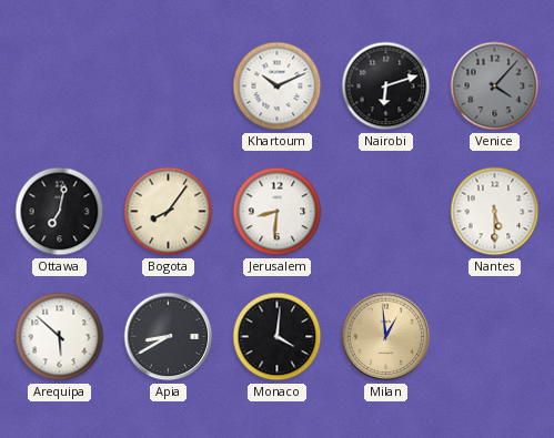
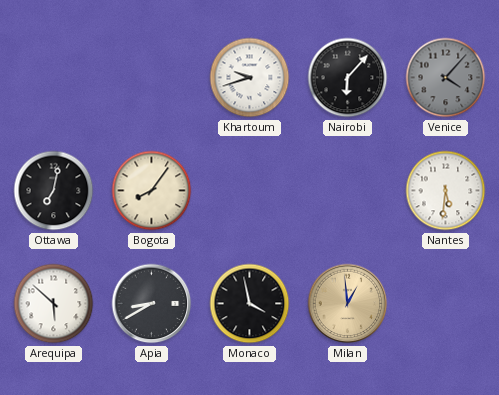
Khartoum: 10:11 -> 9:42 (250, 78)
Nairobi: 6:12 -> 6:07 (348, 78)
Jerusalem: 8:31 -> none (278, 212)
Nantes: 5:30 -> 5:31 (446, 191)
Monaco: 4:01 -> 3:58 (250, 304)
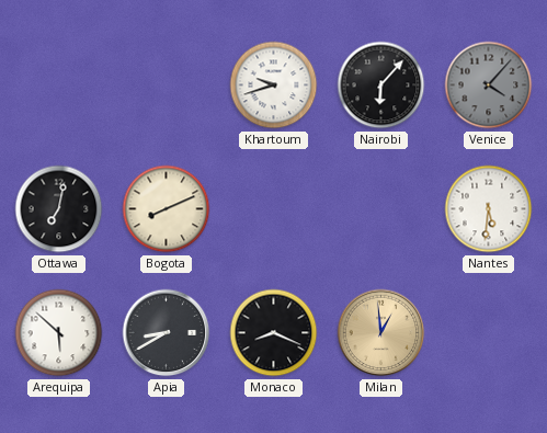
Bogota: 8:06 -> 8:11 (167, 209)
Monaco: 3:58 -> 8:19 (274, 333)
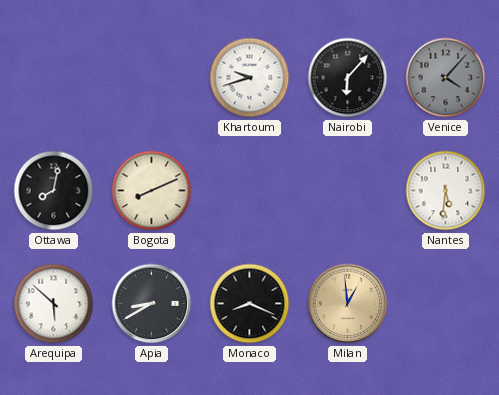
Ottawa: 7:02 -> 8:02 (54, 191)
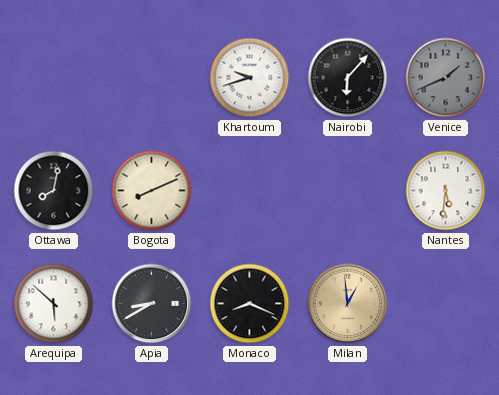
Venice: 4:07 -> 1:41 (446, 78)
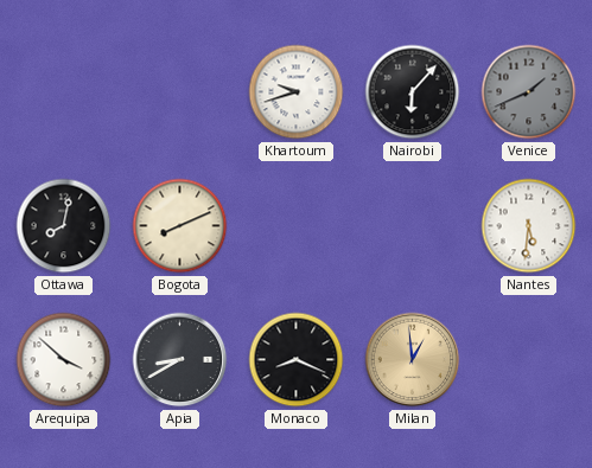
Arequipa: 5:52 -> 3:52 (64, 360)
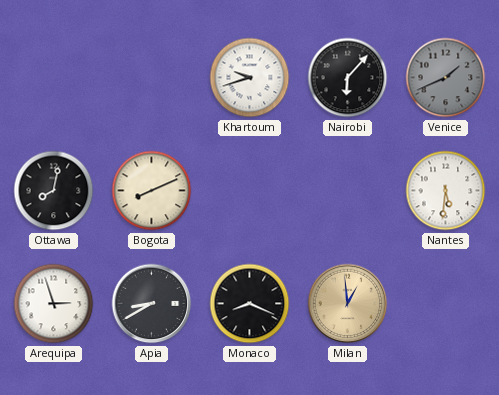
Arequipa: 3:52 -> 2:57 (54, 304)
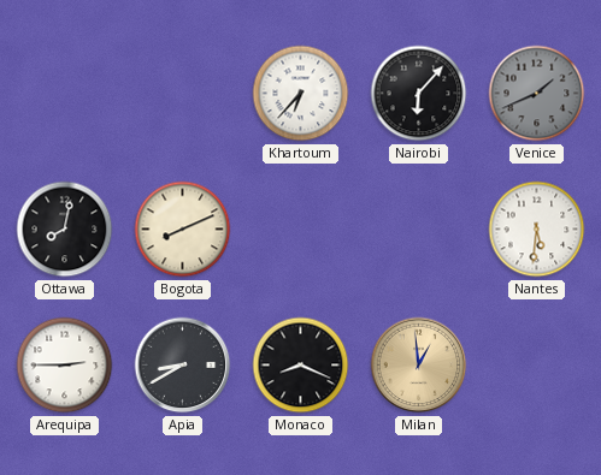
Khartoum: 9:42 -> 6:37 (301, 94)
Arequipa: 2:57 -> 2:45 (65, 366)
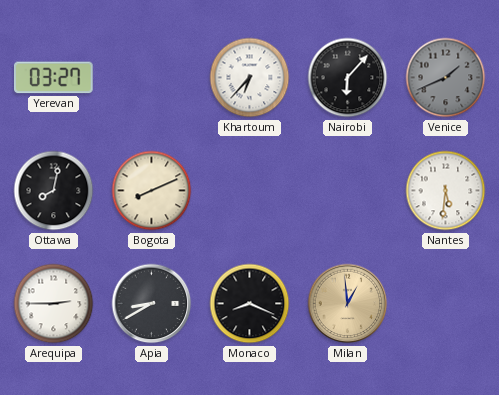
Yerevan: none -> 03:27 (54, 78)
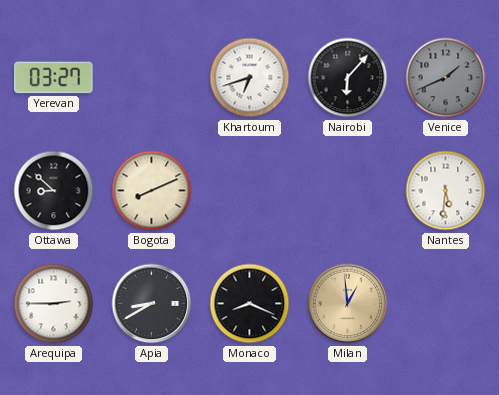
Khartoum: 6:37 -> 6:42 (250, 78)
Ottawa: 8:02 -> 8:52 (54, 191)
